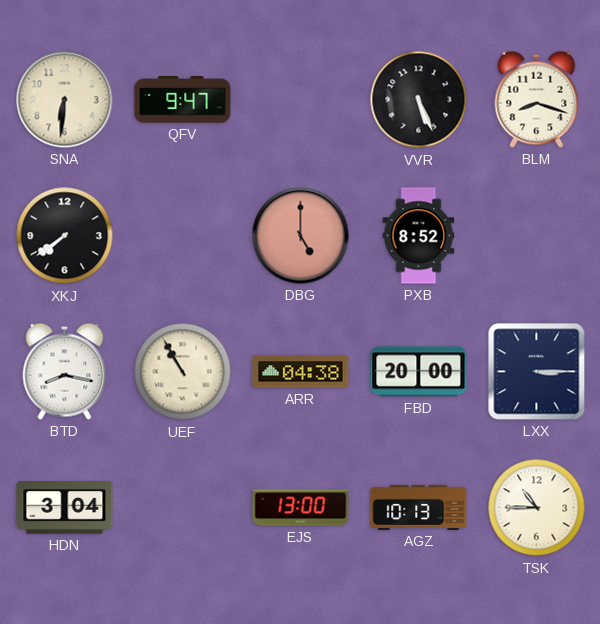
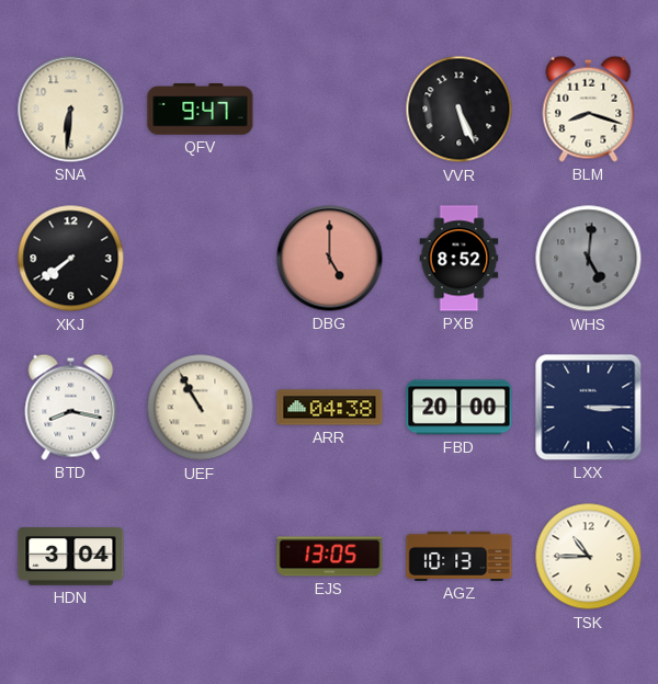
WHS: none -> 5:01 (589, 259)
EJS: 13:00 -> 13:05 (330, 557)
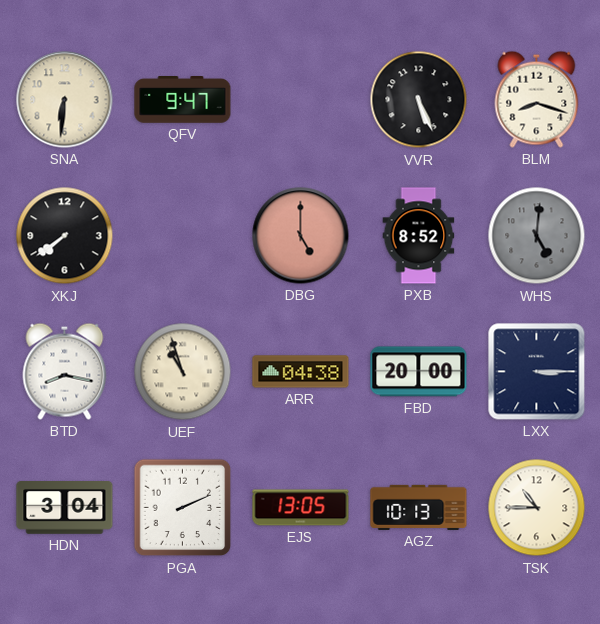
UEF: 10:55 -> 10:57 (183, 372)
PGA: none -> 2:11 (183, 508)
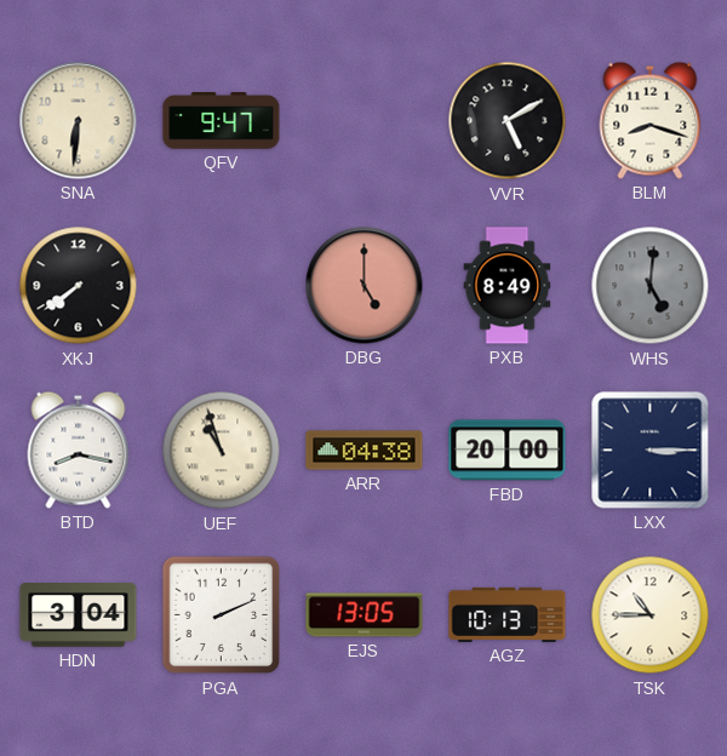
VVR: 5:26 -> 5:10 (508, 121)
PXB: 8:52 -> 8:49 (508, 286)
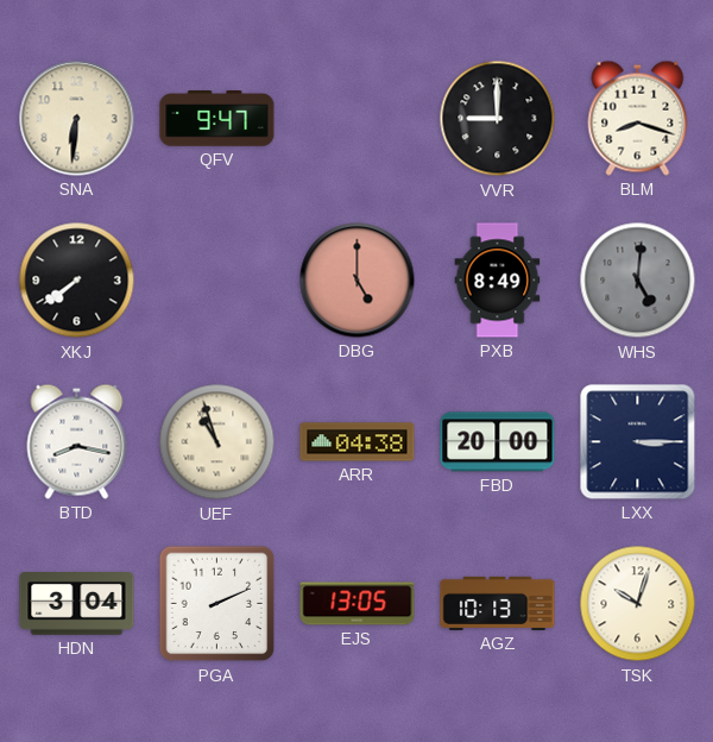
VVR: 5:10 -> 9:00 (498, 119)
TSK: 10:45 -> 10:03 (638, 604)
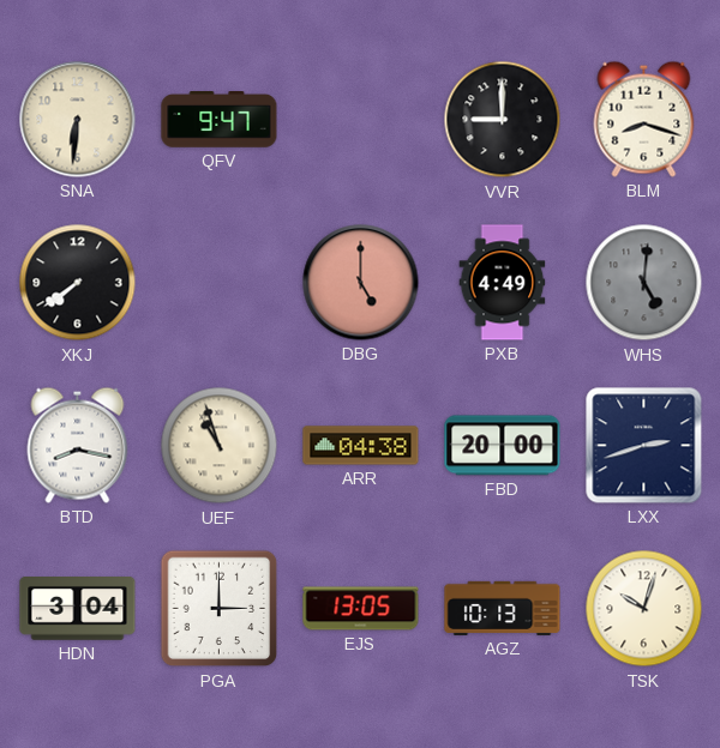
PXB: 8:49 -> 4:49 (503, 283)
LXX: 3:15 -> 2:42 (644, 446)
PGA: 2:11 -> 3:00 (220, 609)
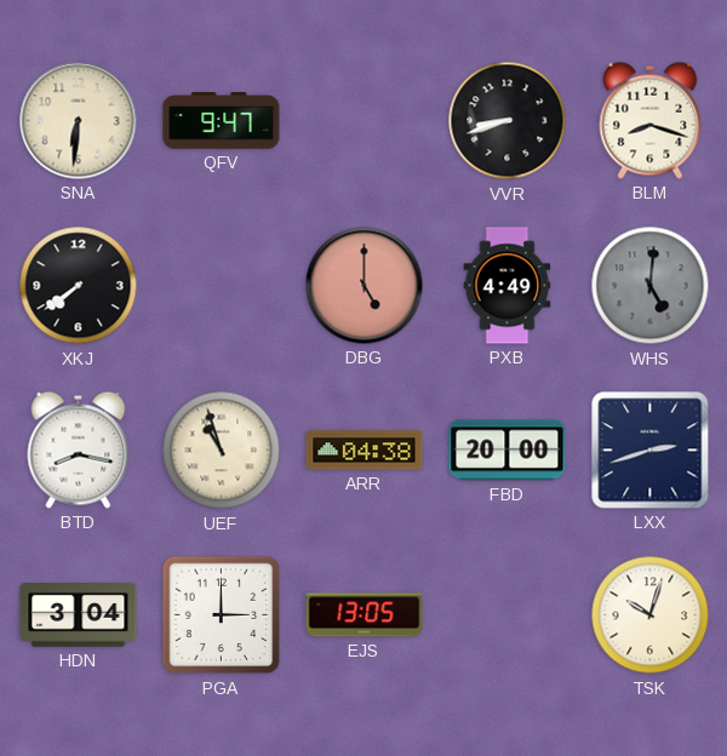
VVR: 9:00 -> 8:42 (508, 121)
AGZ: 10:13 -> none (503, 608)
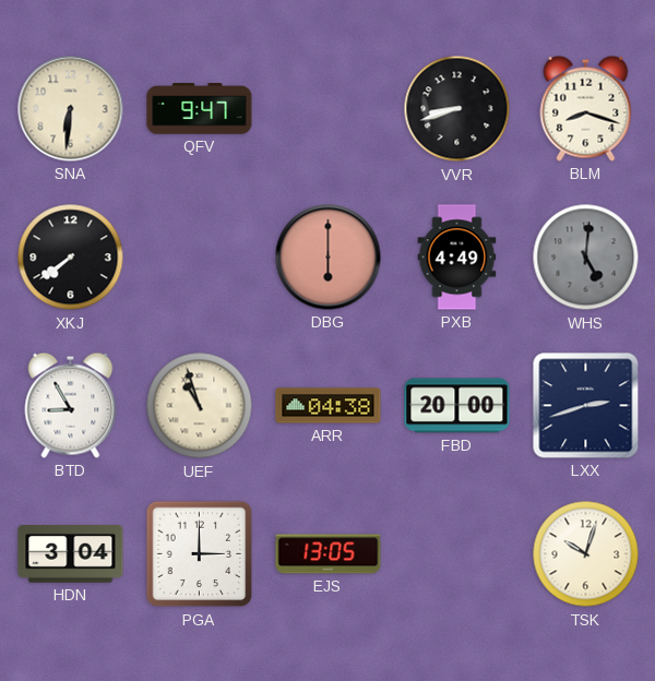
DBG: 5:00 -> 6:00 (329, 258)
BTD: 8:17 -> 8:55 (71, 405)
